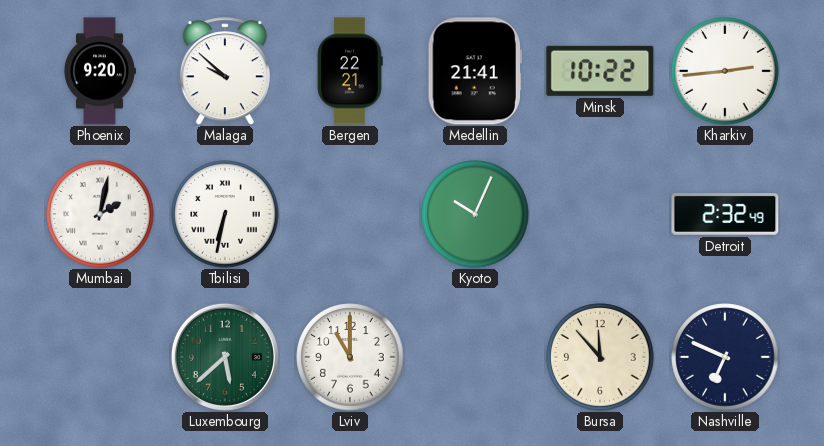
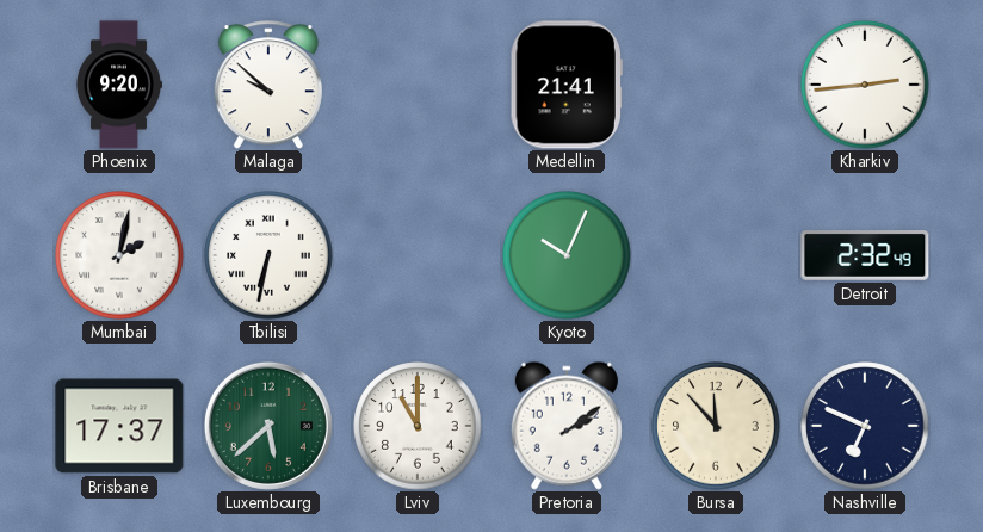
Bergen: 22:21 -> none (350, 71)
Minsk: 10:22 -> none (600, 71)
Brisbane: none -> 17:37 (119, 426)
Pretoria: none -> 2:09 (567, 426)
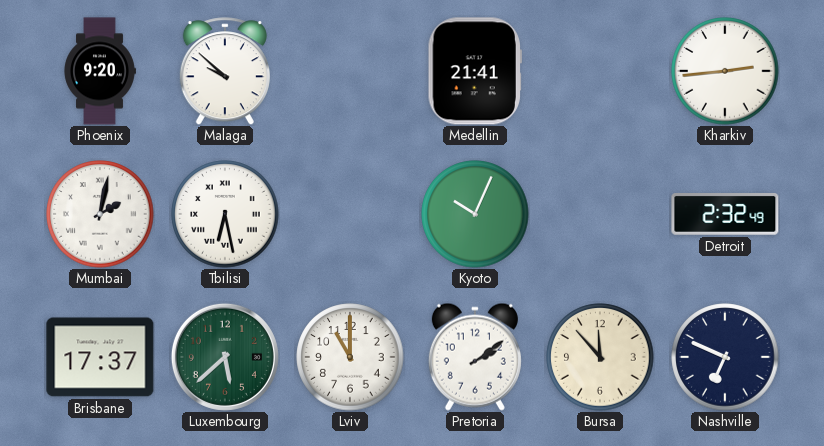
Tbilisi: 6:32 -> 6:28 (225, 214)
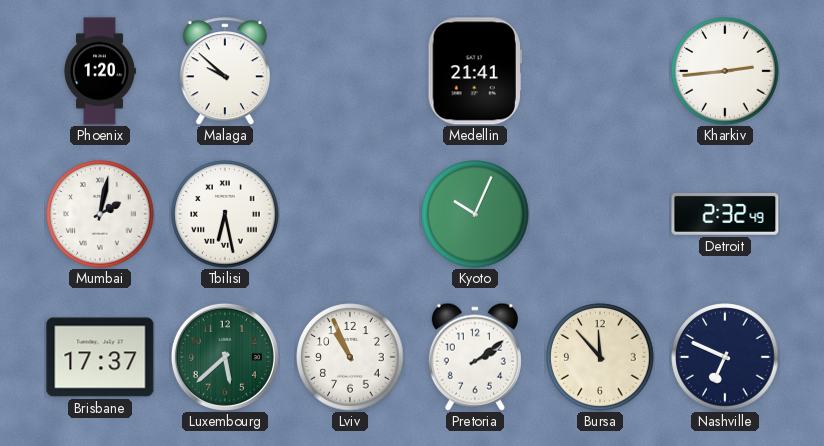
Phoenix: 9:20 -> 1:20 (100, 71)
Lviv: 11:00 -> 10:56 (350, 357)
